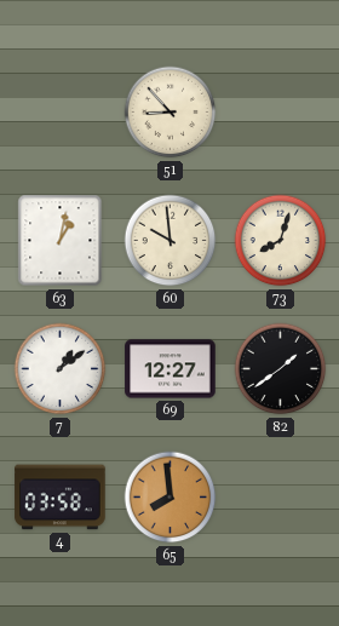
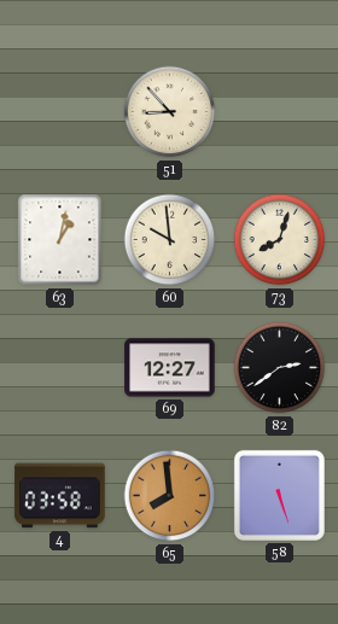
7: 1:09 -> none (61, 369)
82: 1:39 -> 2:39 (280, 368)
58: none -> 5:27 (279, 495)
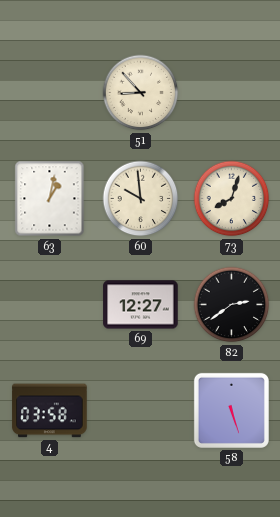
65: 7:59 -> none (170, 496)
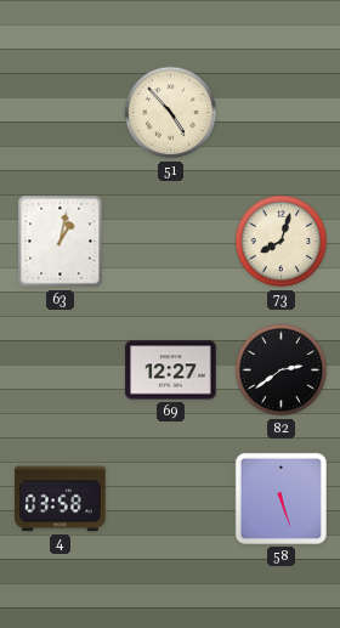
51: 8:53 -> 4:53 (171, 113)
60: 9:59 -> none (141, 199)
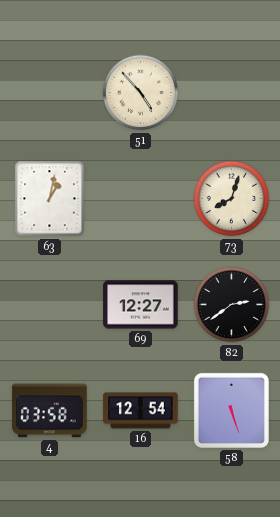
16: none -> 12:54 (141, 411)
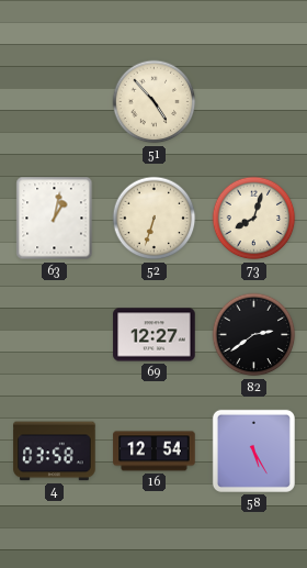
52: none -> 6:33 (155, 219)
58: 5:27 -> 5:25 (253, 450)
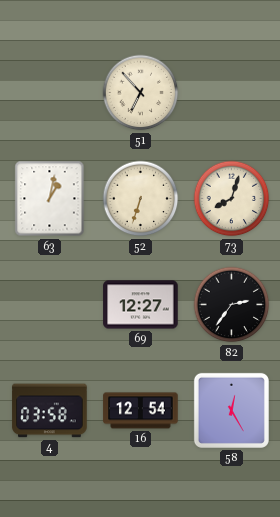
51: 4:53 -> 6:53 (141, 93)
82: 2:39 -> 2:36 (232, 305)
58: 5:25 -> 12:25 (231, 410)
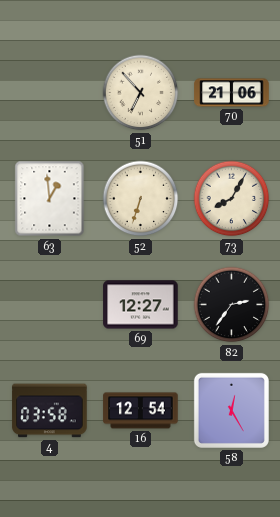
70: none -> 21:06 (232, 93)
63: 1:02 -> 12:59 (50, 199)
73: 8:03 -> 8:05 (232, 199)
